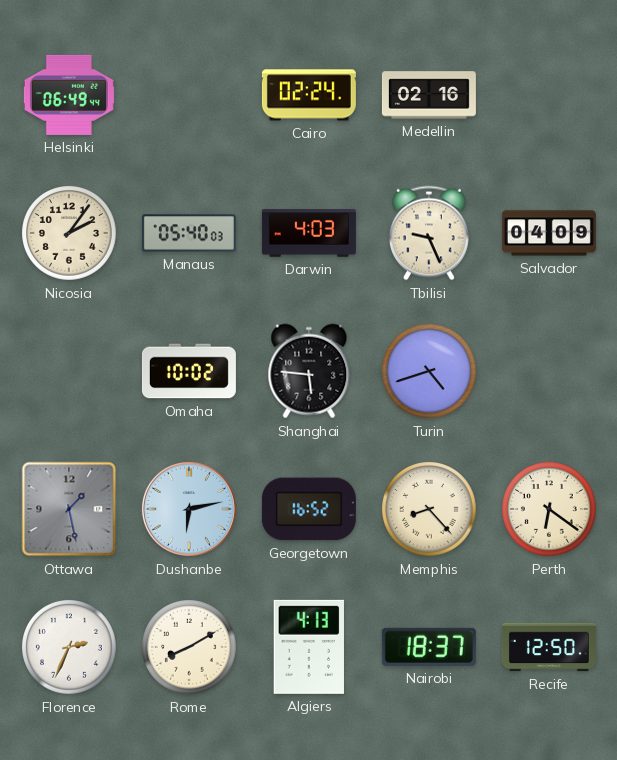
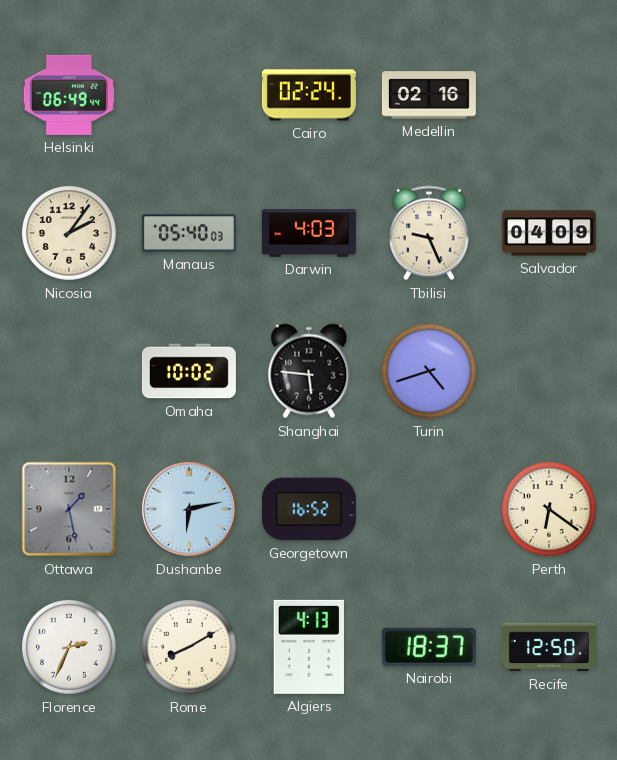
Memphis: 8:23 -> none (430, 510)
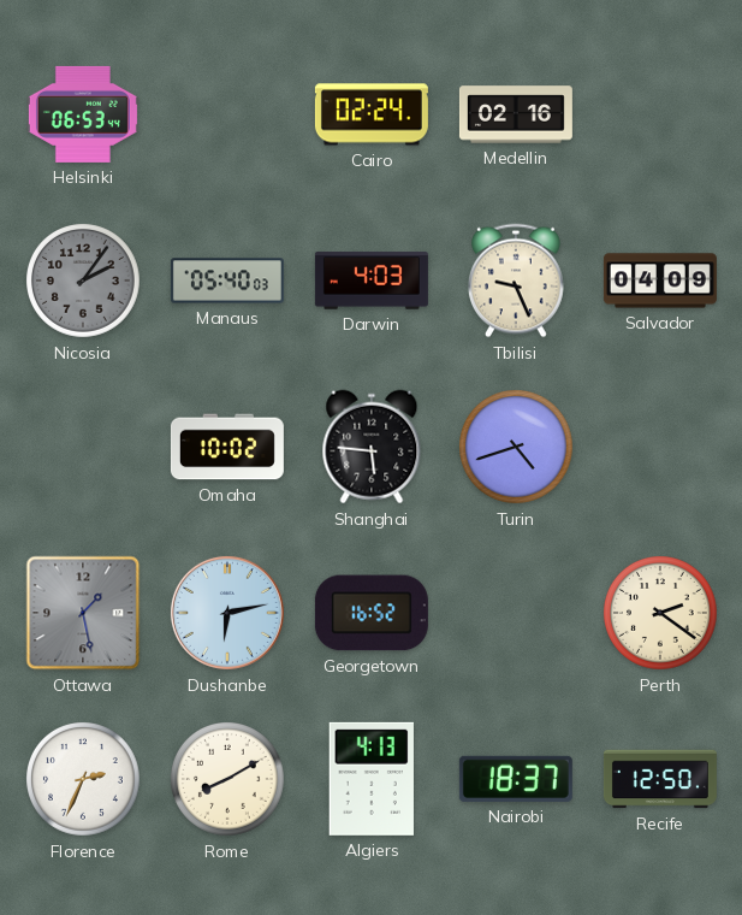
Helsinki: 06:49 -> 06:53 (83, 114)
Nicosia dial: cream -> grey (84, 282)
Perth: 6:21 -> 2:21 (661, 614)
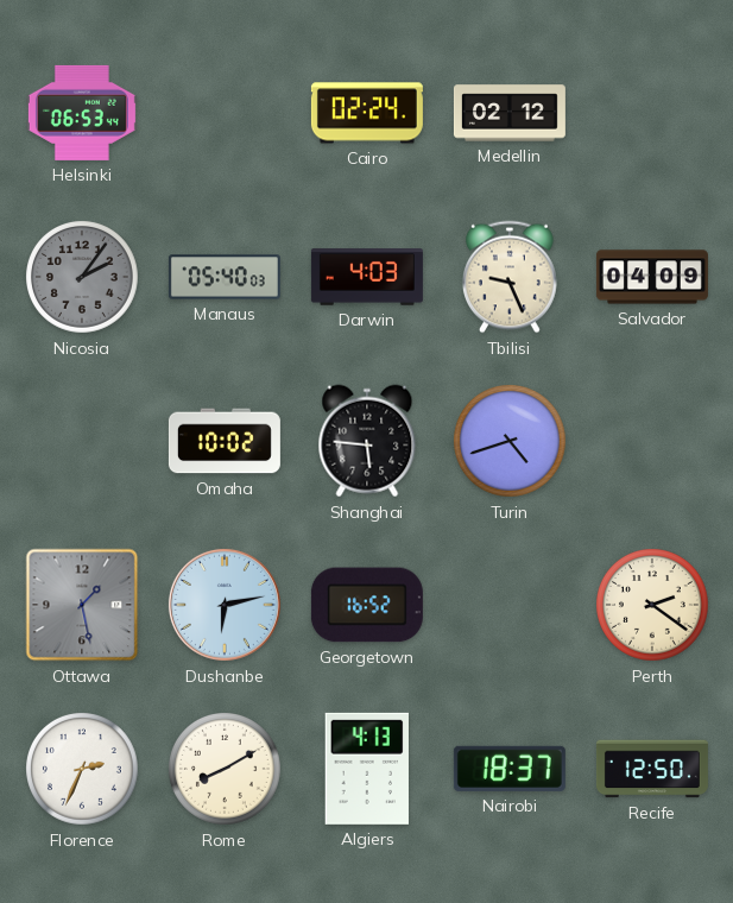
Medellin: 02:16 -> 02:12 (510, 113)
